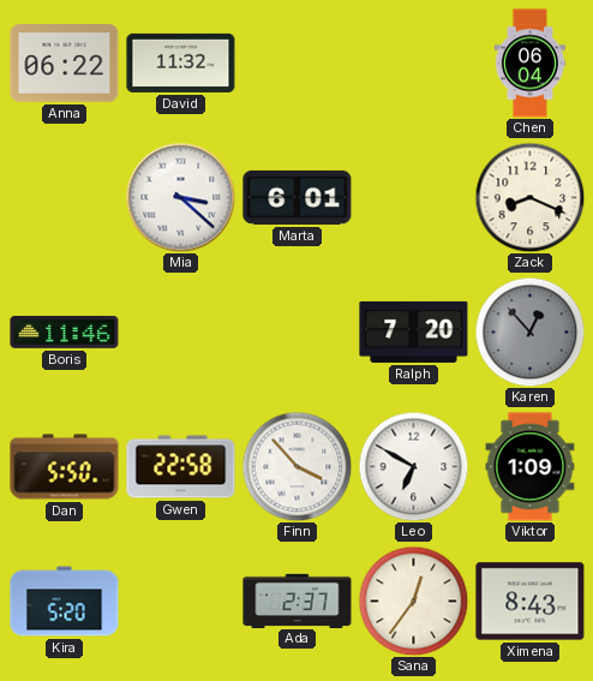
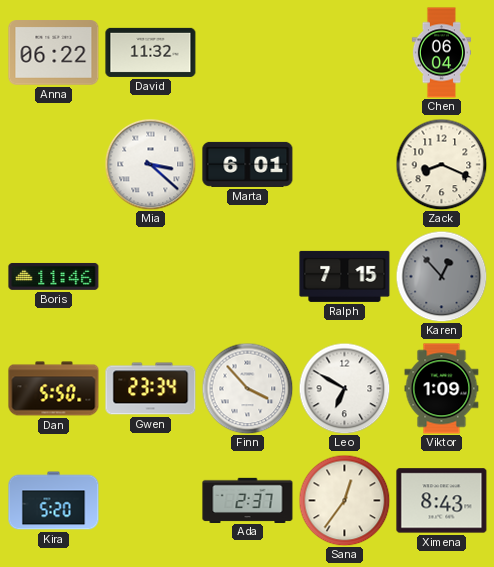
Ralph: 7:20 -> 7:15 (345, 276)
Gwen: 22:58 -> 23:34 (151, 389)
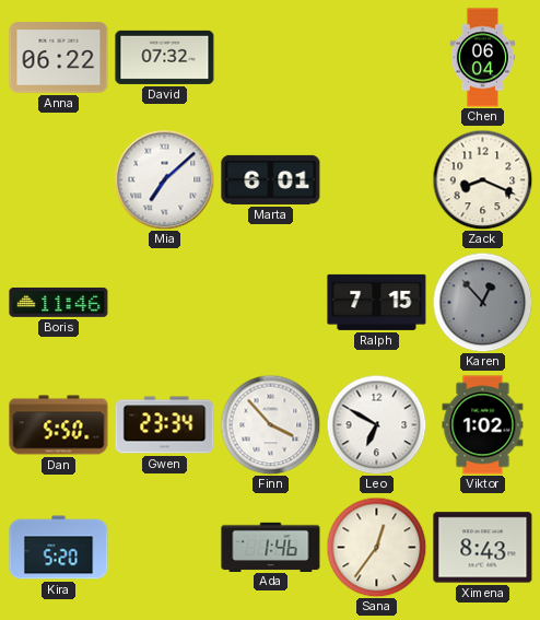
David: 11:32 -> 07:32 (165, 57)
Mia: 3:22 -> 7:08 (164, 179)
Viktor: 1:09 -> 1:02 (483, 425)
Ada: 2:37 -> 1:46 (271, 547)
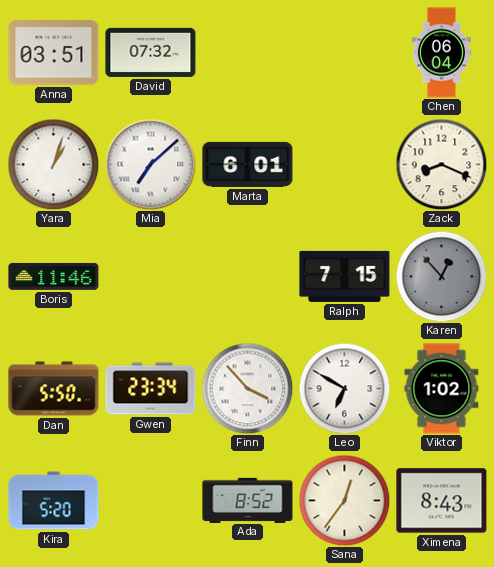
Anna: 06:22 -> 03:51 (54, 53)
Yara: none -> 1:03 (53, 164)
Ada: 1:46 -> 8:52 (248, 500)
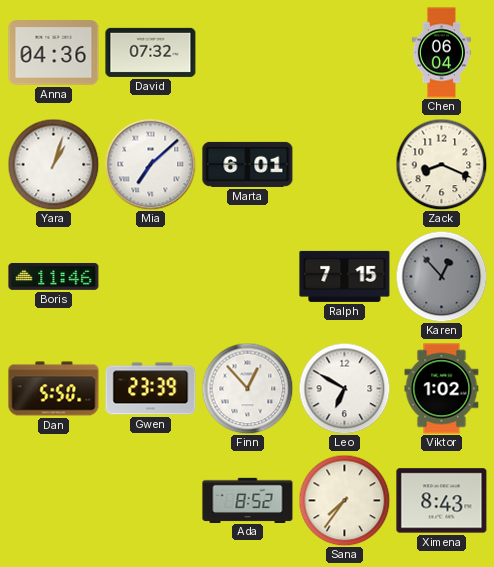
Anna: 03:51 -> 04:36 (54, 53)
Gwen: 23:34 -> 23:39 (151, 389)
Finn: 3:53 -> 12:53 (247, 388)
Kira: 5:20 -> none (54, 501)
Sana: 12:36 -> 7:36 (344, 500)
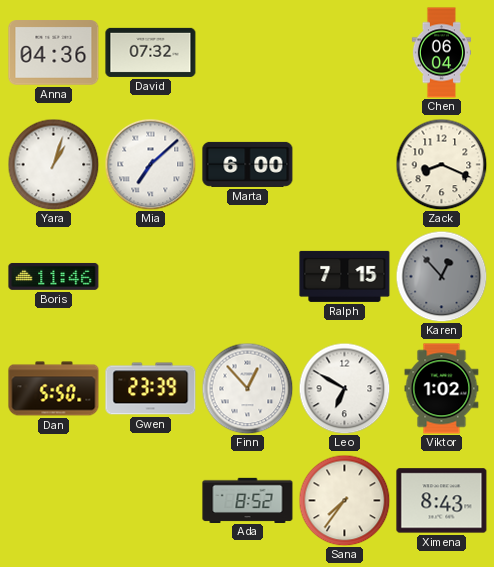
Marta: 6:01 -> 6:00 (248, 164)
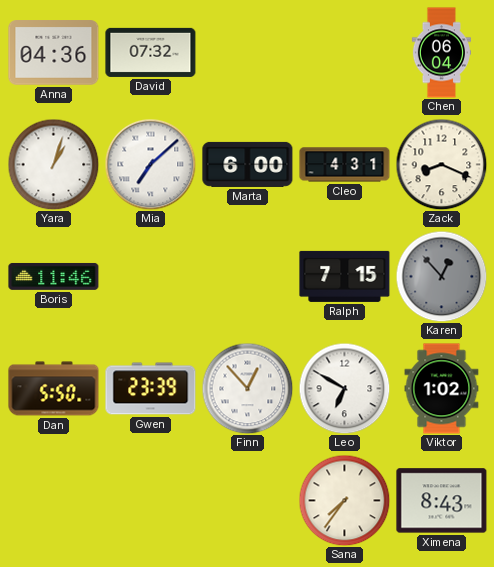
Cleo: none -> 4:31 (345, 165)
Ada: 8:52 -> none (248, 500)
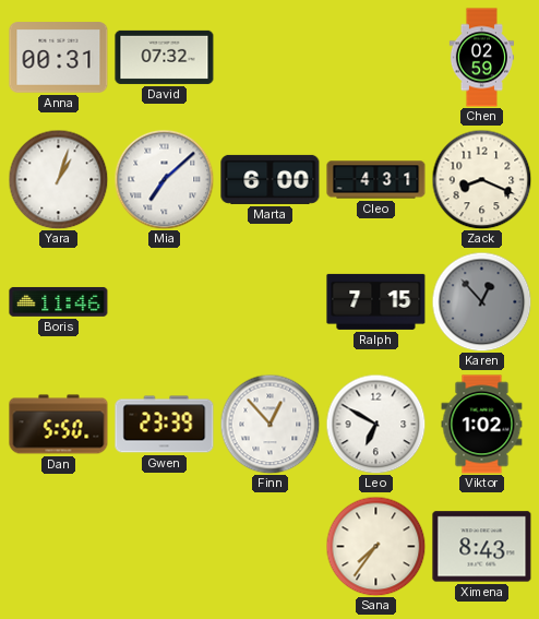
Anna: 04:36 -> 00:31 (59, 58)
Chen: 06:04 -> 02:59 (481, 58)
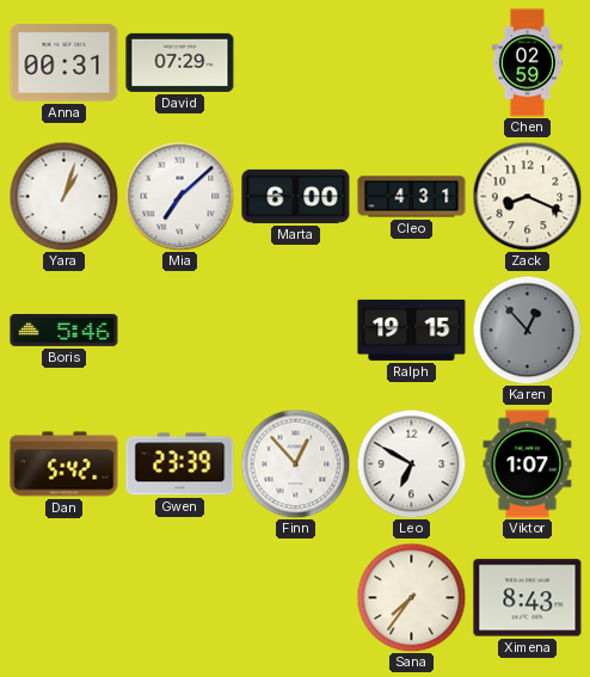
David: 07:32 -> 07:29 (180, 62)
Boris: 11:46 -> 5:46 (64, 330)
Ralph: 7:15 -> 19:15 (412, 330)
Dan: 5:50 -> 5:42 (64, 464)
Viktor: 1:02 -> 1:07 (528, 464)
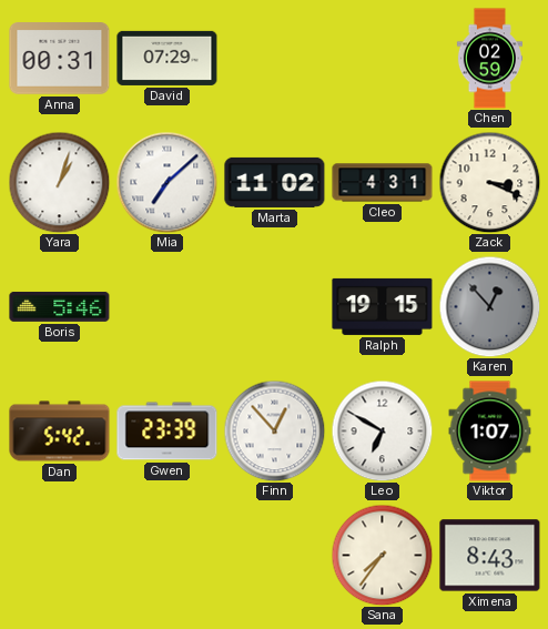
Marta: 6:00 -> 11:02 (275, 182)
Zack: 8:19 -> 3:19 (489, 182)
